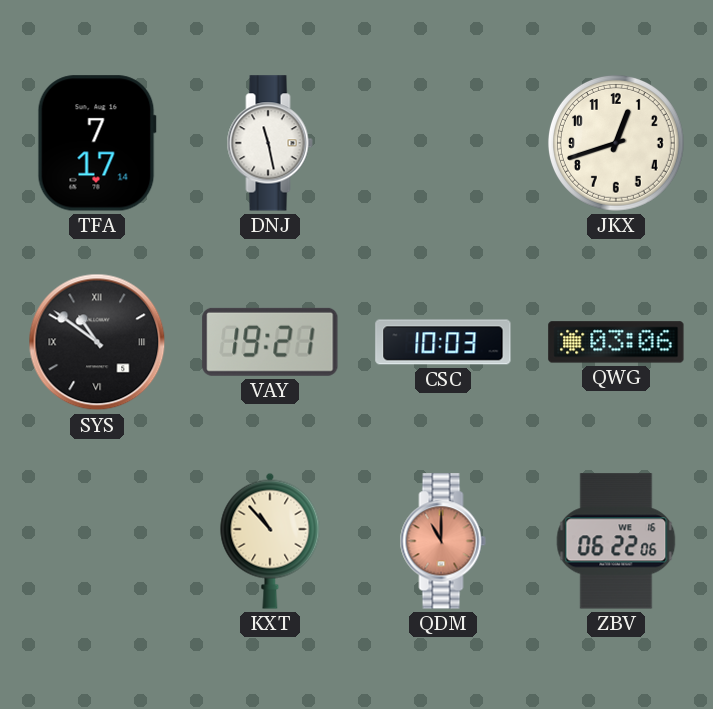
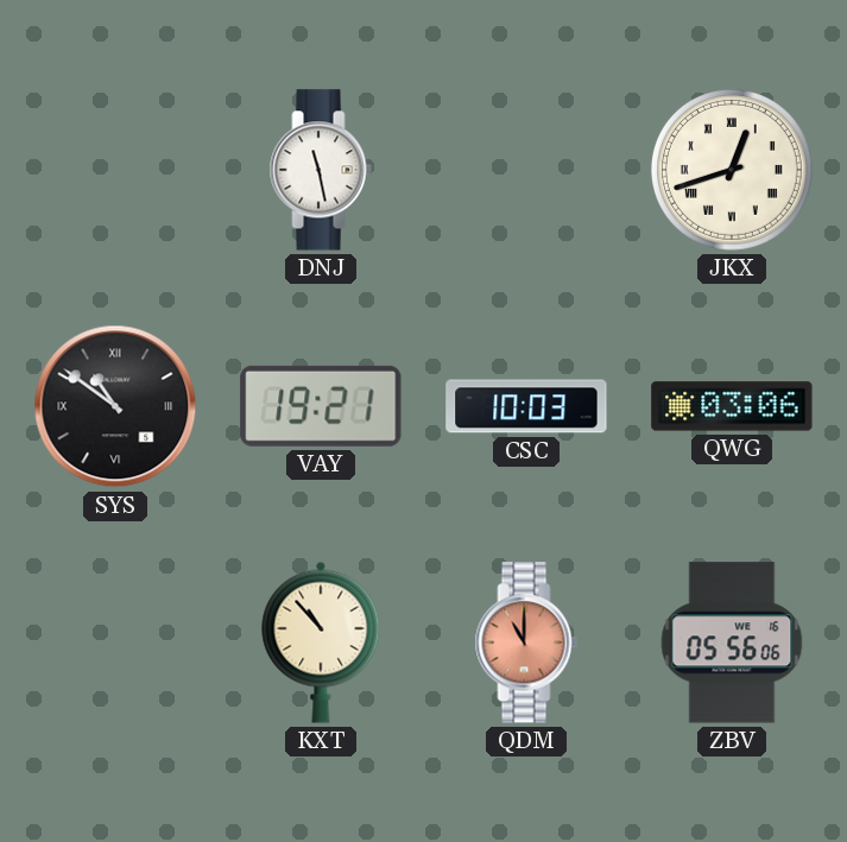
TFA: 7:17 -> none (97, 143)
JKX numerals: Arabic -> Roman (732, 170)
ZBV: 06:22 -> 05:56 (732, 642)
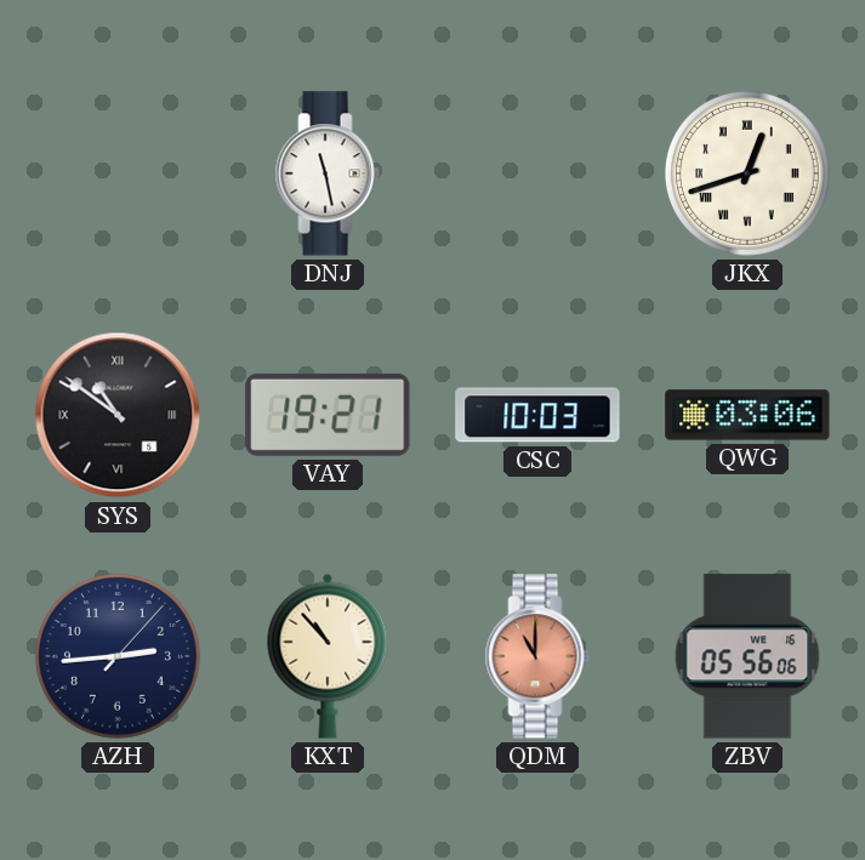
AZH: none -> 2:44 (118, 656)
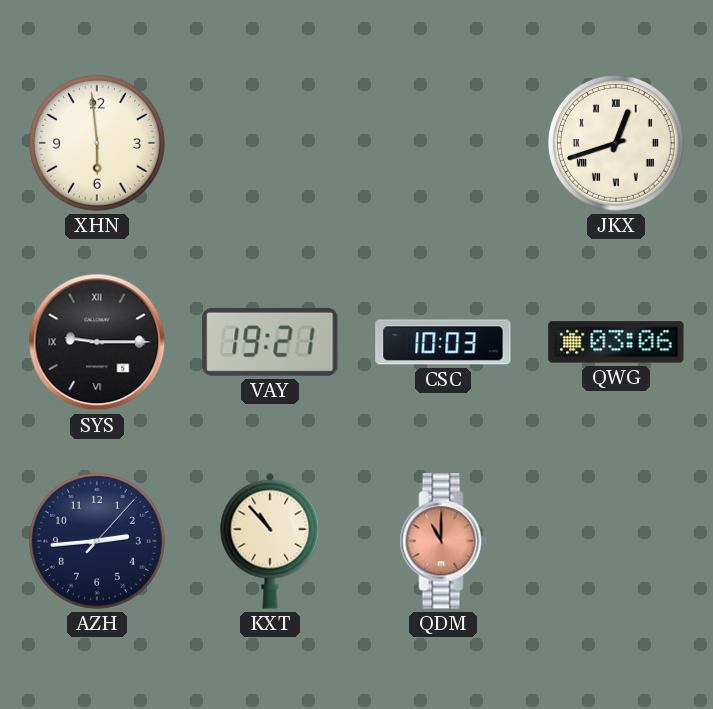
XHN: none -> 5:59 (97, 143)
DNJ: 11:28 -> none (328, 173)
SYS: 10:51 -> 9:15 (97, 342)
ZBV: 05:56 -> none (747, 656)
